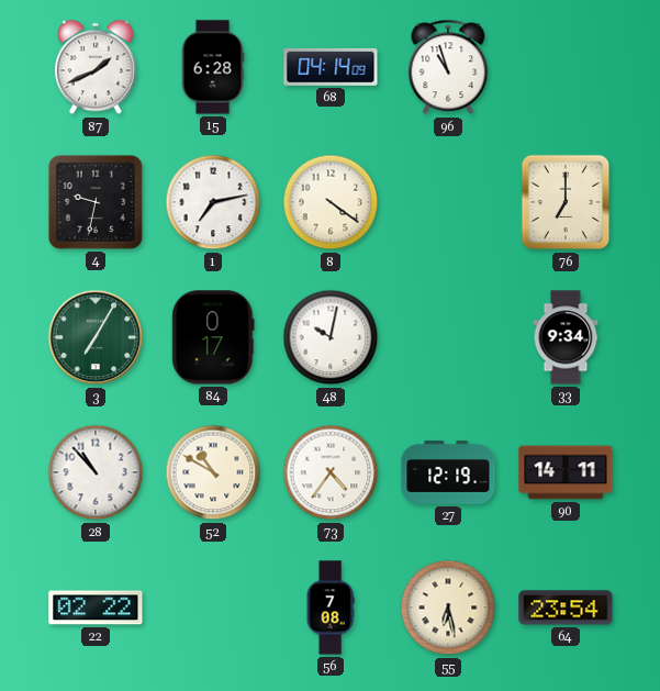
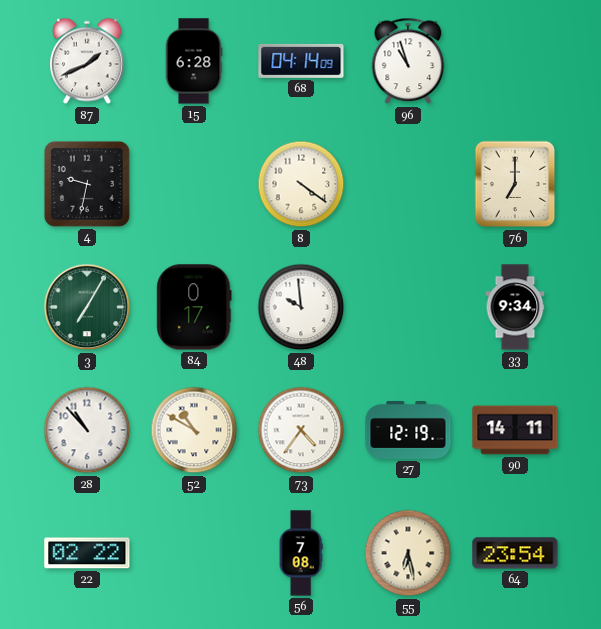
1: 7:13 -> none (213, 202)
48: 10:02 -> 9:59 (301, 307)
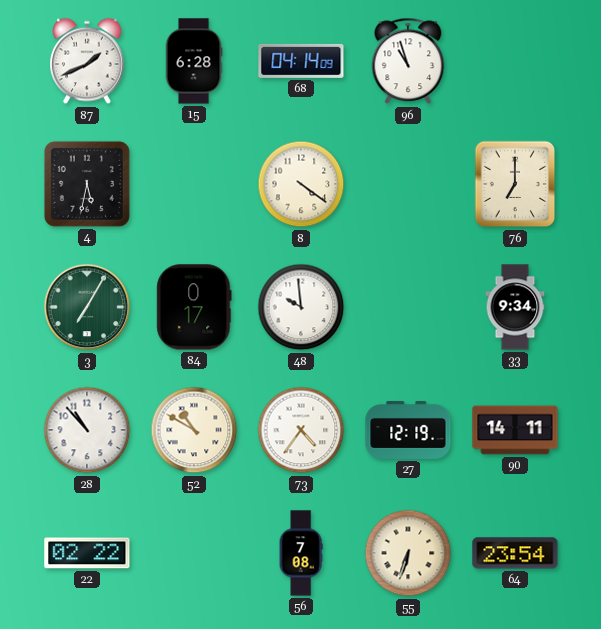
4: 9:32 -> 5:32 (87, 184)
55: 6:28 -> 6:33 (408, 553)
